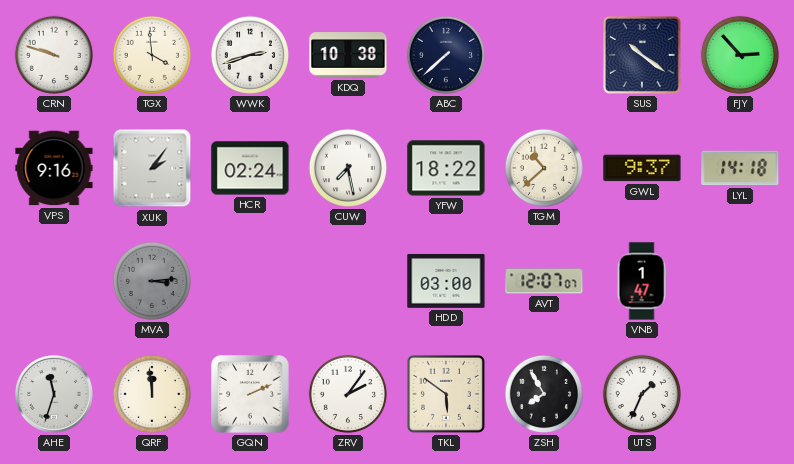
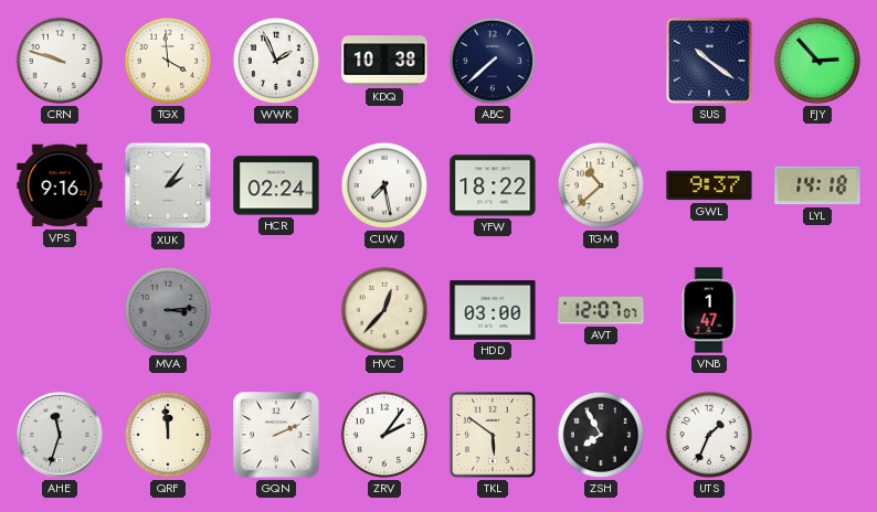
WWK: 2:42 -> 1:56 (276, 61)
HVC: none -> 12:37 (384, 310)
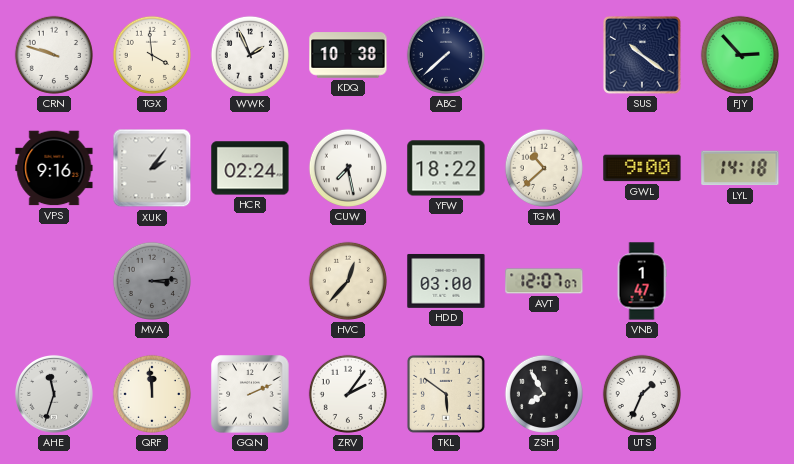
GWL: 9:37 -> 9:00 (642, 168)
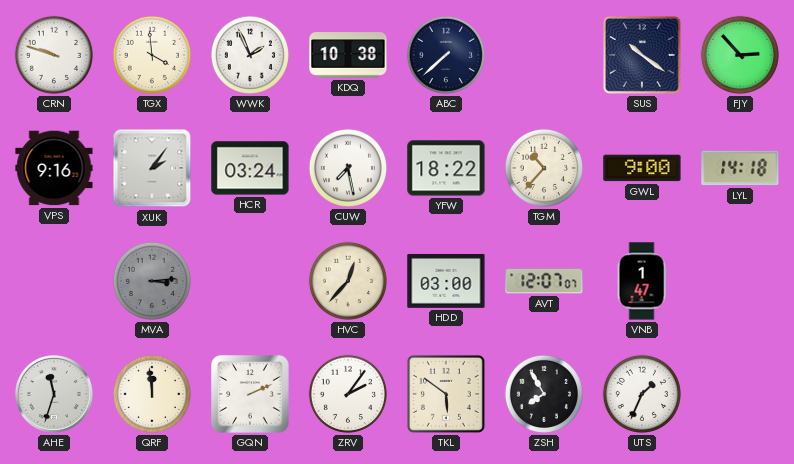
HCR: 02:24 -> 03:24 (250, 168)
TGM: 10:38 -> 10:37 (544, 168)
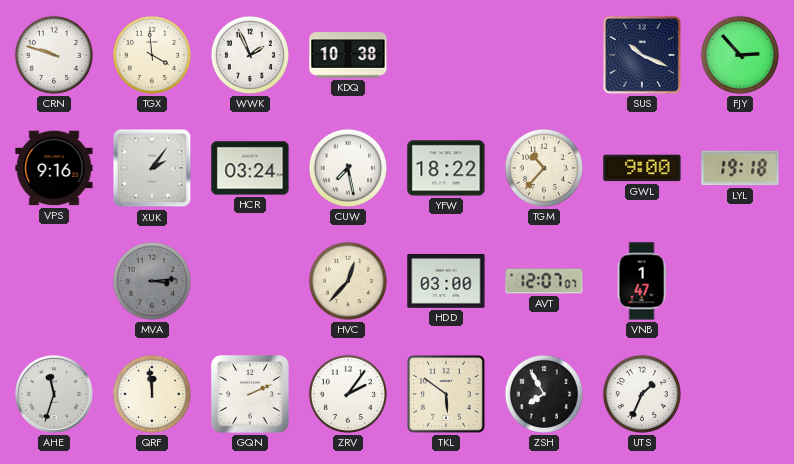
ABC: 7:38 -> none (446, 55)
SUS: 10:21 -> 10:19 (642, 55)
LYL: 14:18 -> 19:18 (740, 168)
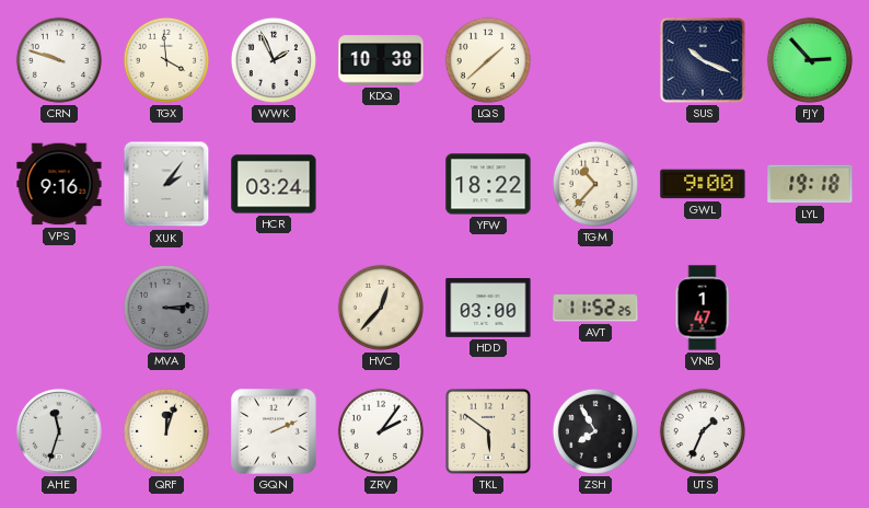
LQS: none -> 1:38 (488, 60)
CUW: 7:28 -> none (348, 168)
AVT: 12:07 -> 11:52 (595, 308)
QRF: 11:59 -> 12:03 (166, 431)
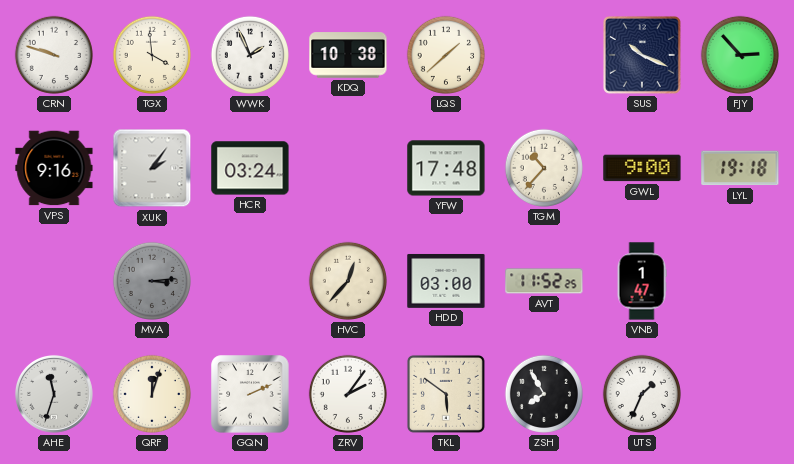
YFW: 18:22 -> 17:48 (446, 168)
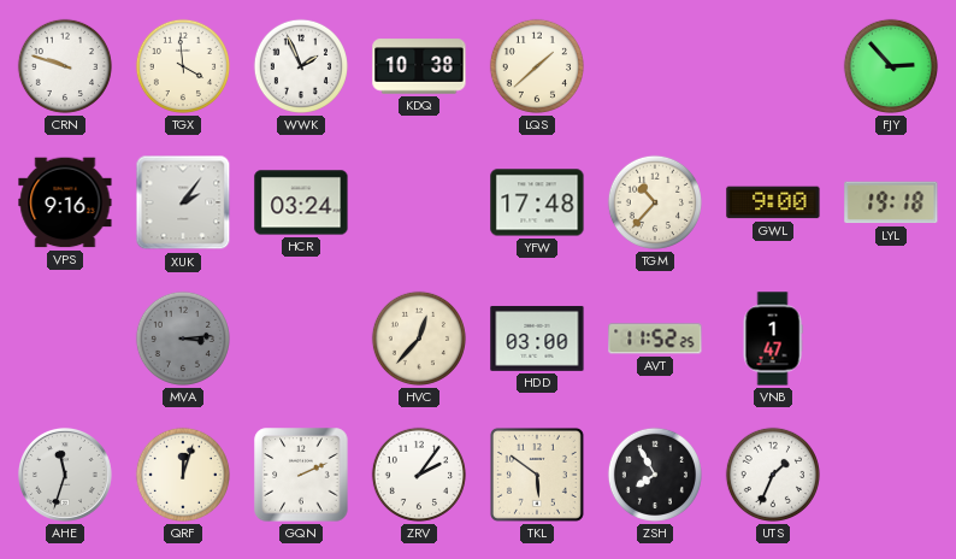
SUS: 10:19 -> none (642, 55)
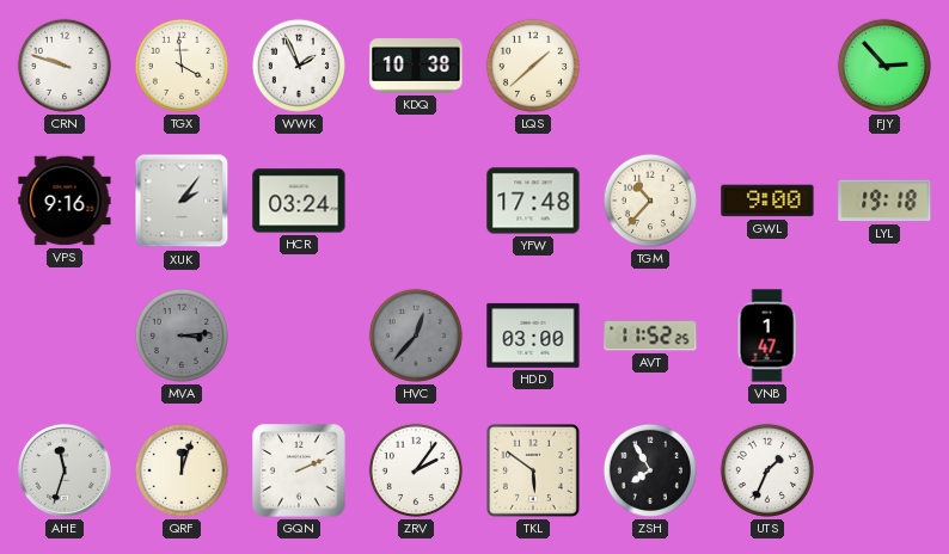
HVC dial: cream -> grey (416, 336)
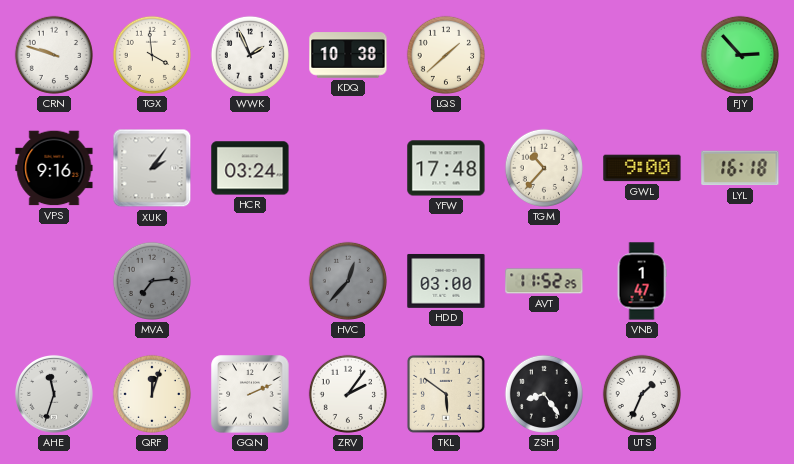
LYL: 19:18 -> 16:18 (740, 168)
MVA: 3:14 -> 7:14 (152, 281)
ZSH: 7:55 -> 8:24 (544, 394)
